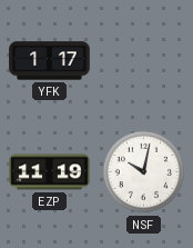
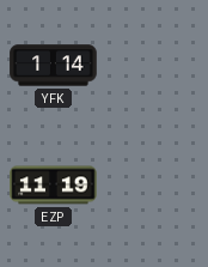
YFK: 1:17 -> 1:14 (54, 66)
NSF: 10:02 -> none (144, 172)
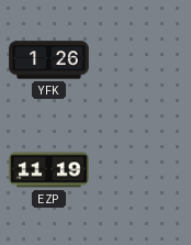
YFK: 1:14 -> 1:26 (49, 60)
